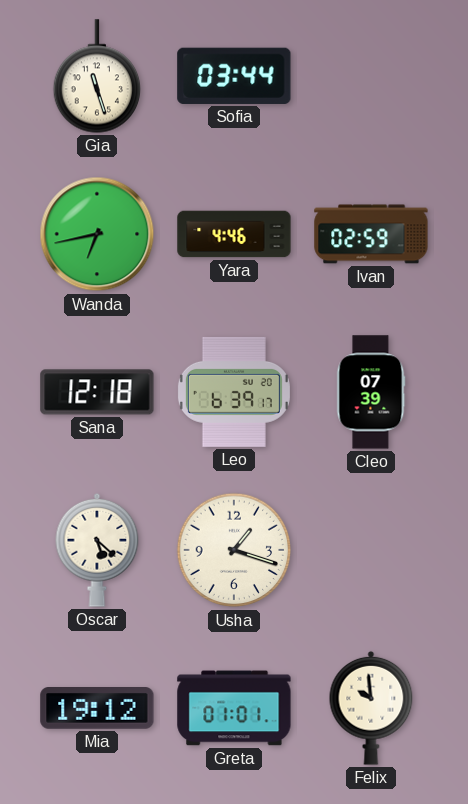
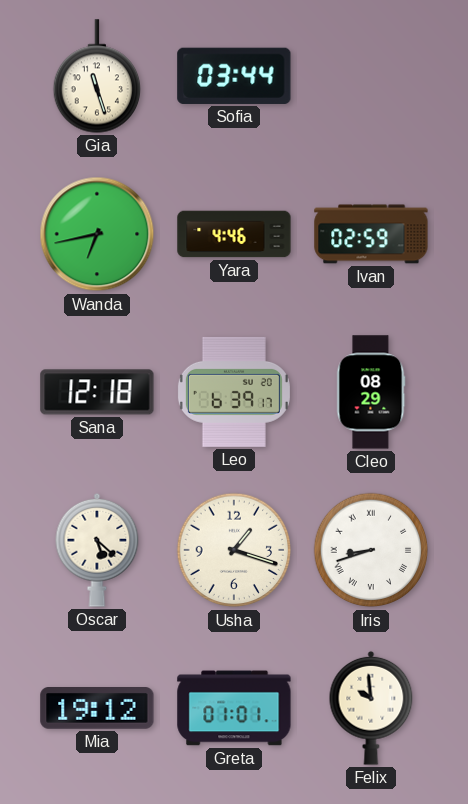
Cleo: 07:39 -> 08:29 (371, 392)
Iris: none -> 8:42 (371, 550)
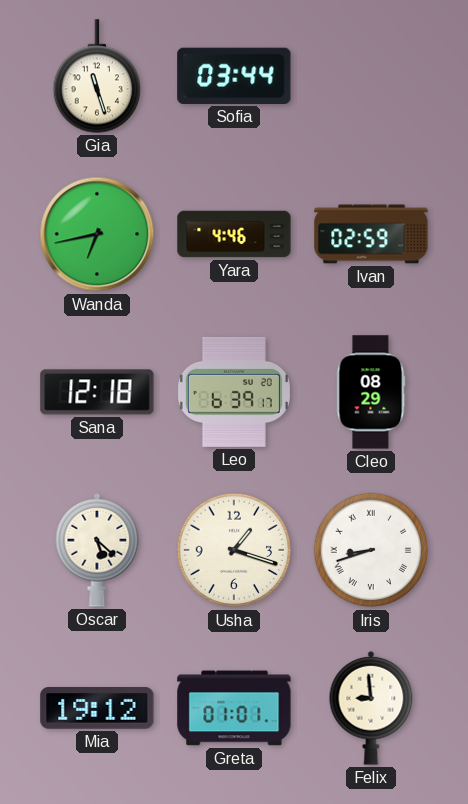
Felix: 9:59 -> 8:59 (371, 708)
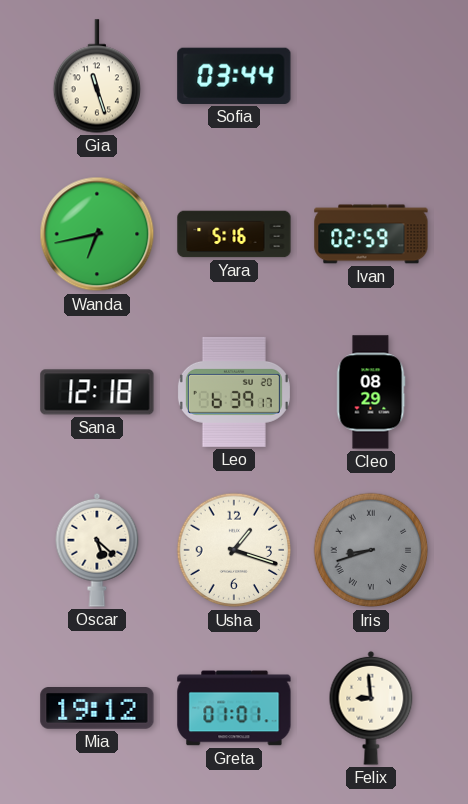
Yara: 4:46 -> 5:16 (234, 234)
Iris dial: white -> grey (371, 550)
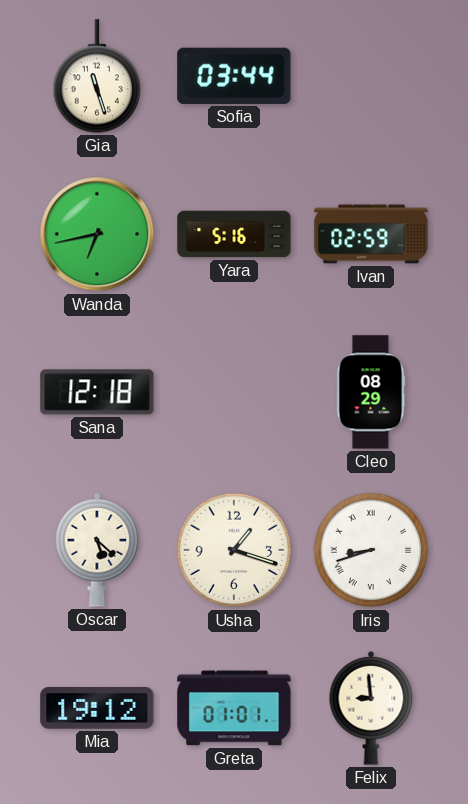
Leo: 6:39 -> none (234, 392)
Iris dial: grey -> white (371, 550)
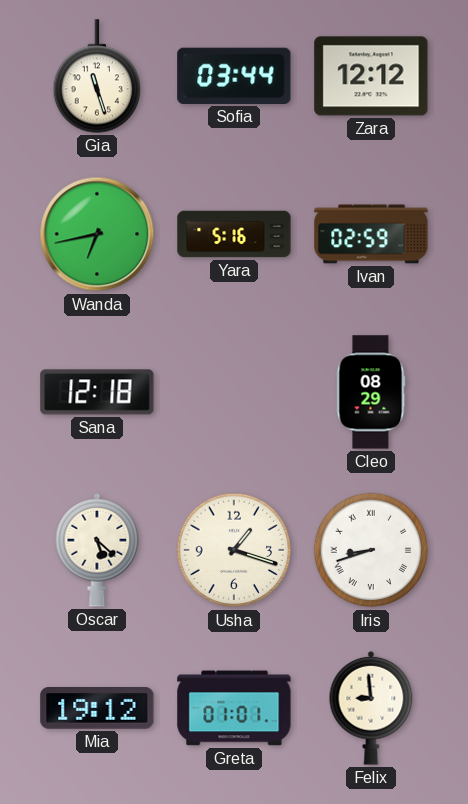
Zara: none -> 12:12 (371, 76)
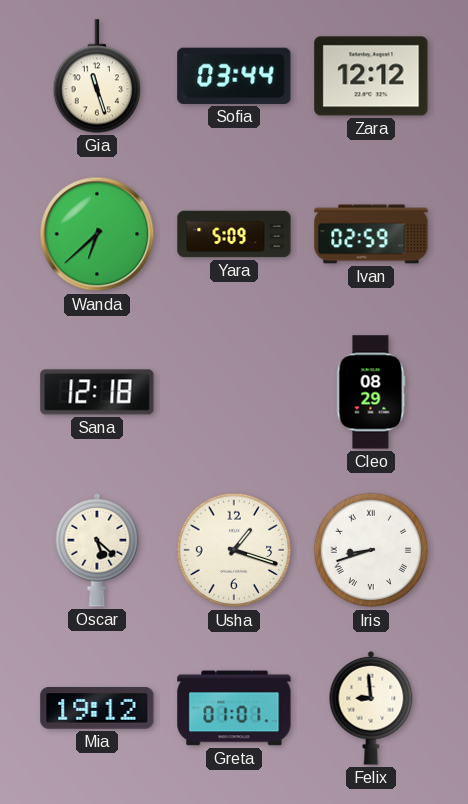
Wanda: 6:43 -> 6:38 (97, 234)
Yara: 5:16 -> 5:09 (234, 234)
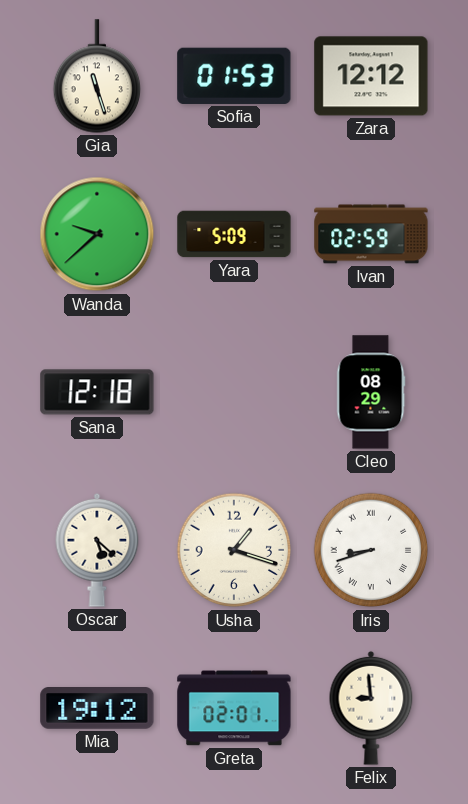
Sofia: 03:44 -> 01:53 (234, 76)
Wanda: 6:38 -> 9:38 (97, 234)
Greta: 01:01 -> 02:01 (234, 708)
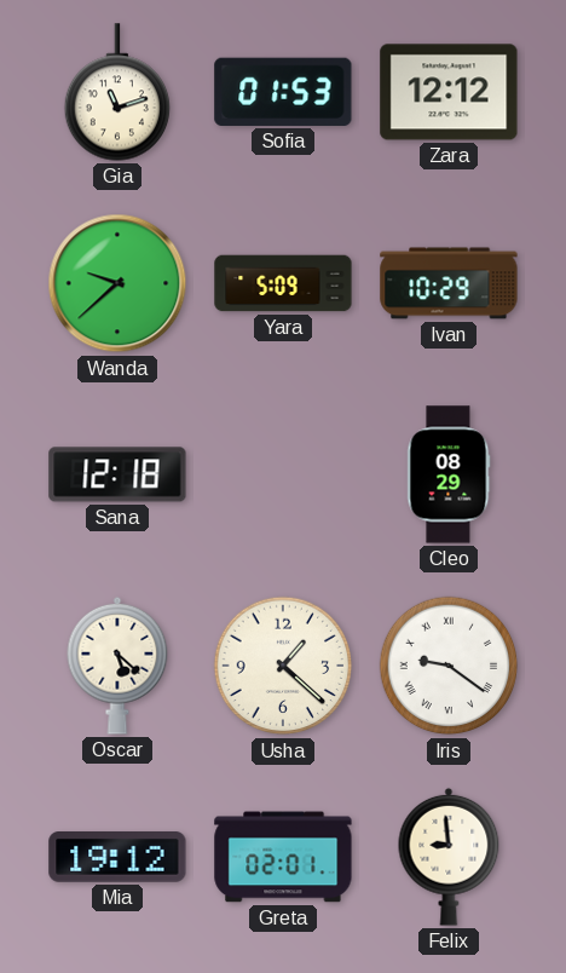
Gia: 11:27 -> 11:12 (116, 92)
Ivan: 02:59 -> 10:29 (449, 283)
Usha: 1:18 -> 1:22 (283, 666)
Iris: 8:42 -> 9:21 (449, 666)
